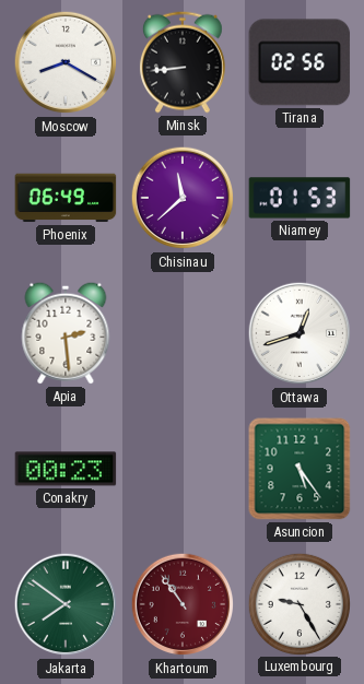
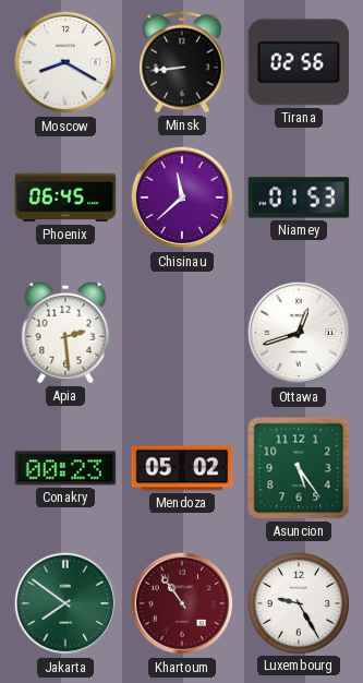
Phoenix: 06:49 -> 06:45 (65, 197)
Mendoza: none -> 05:02 (182, 468)
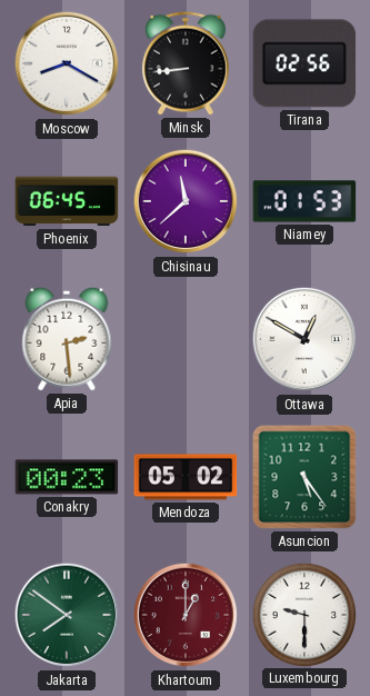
Ottawa: 12:42 -> 12:50 (304, 339)
Khartoum: 10:54 -> 1:00 (186, 615)
Luxembourg: 9:25 -> 9:30 (303, 614)
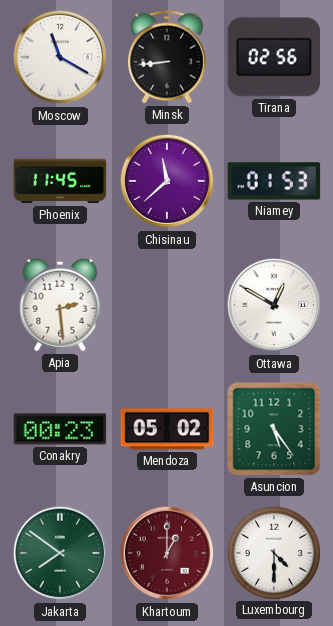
Moscow: 8:20 -> 11:20 (60, 57)
Phoenix: 06:45 -> 11:45 (60, 181)
Luxembourg: 9:30 -> 4:30 (273, 552)
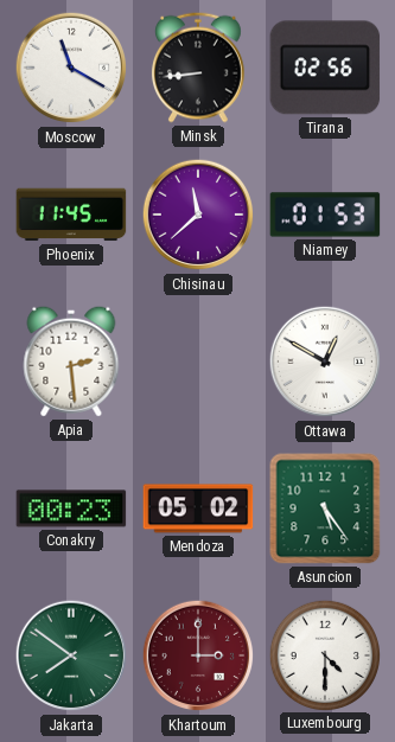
Khartoum: 1:00 -> 3:00 (198, 655)
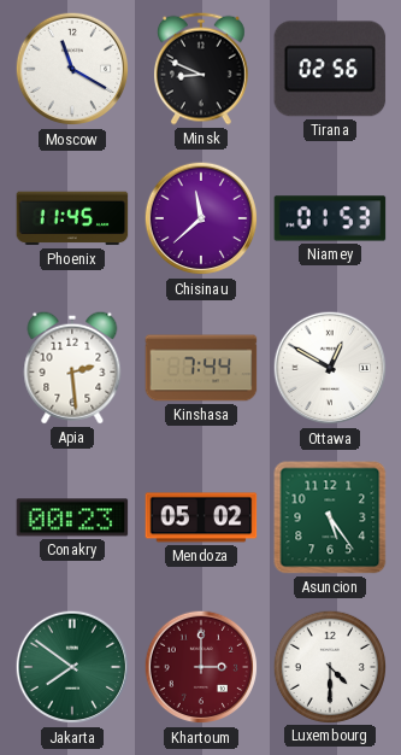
Minsk: 8:44 -> 8:49 (201, 69)
Kinshasa: none -> 7:44 (201, 368)
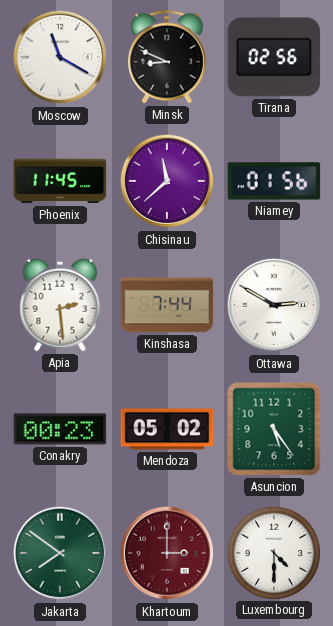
Niamey: 01:53 -> 01:56 (274, 181)
Ottawa: 12:50 -> 2:50 (274, 305)
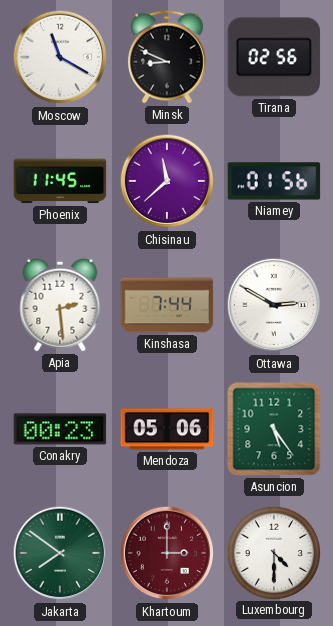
Mendoza: 05:02 -> 05:06 (167, 429)
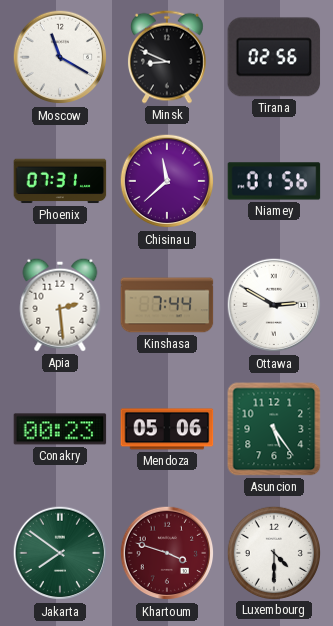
Phoenix: 11:45 -> 07:31 (60, 181)
Khartoum: 3:00 -> 3:48 (167, 553)
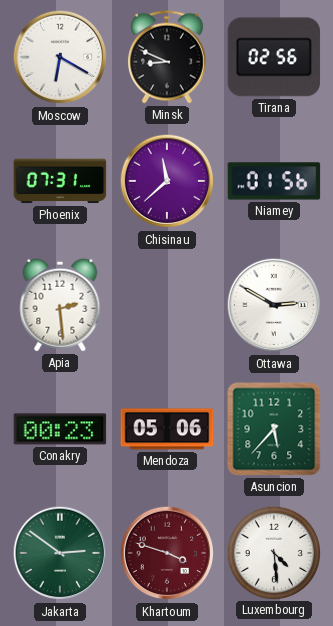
Moscow: 11:20 -> 6:20 (60, 57)
Kinshasa: 7:44 -> none (167, 305)
Asuncion: 5:24 -> 5:37 (274, 429)
Jakarta: 7:51 -> 2:51 (60, 553)
Luxembourg: 4:30 -> 4:29 (273, 552)
